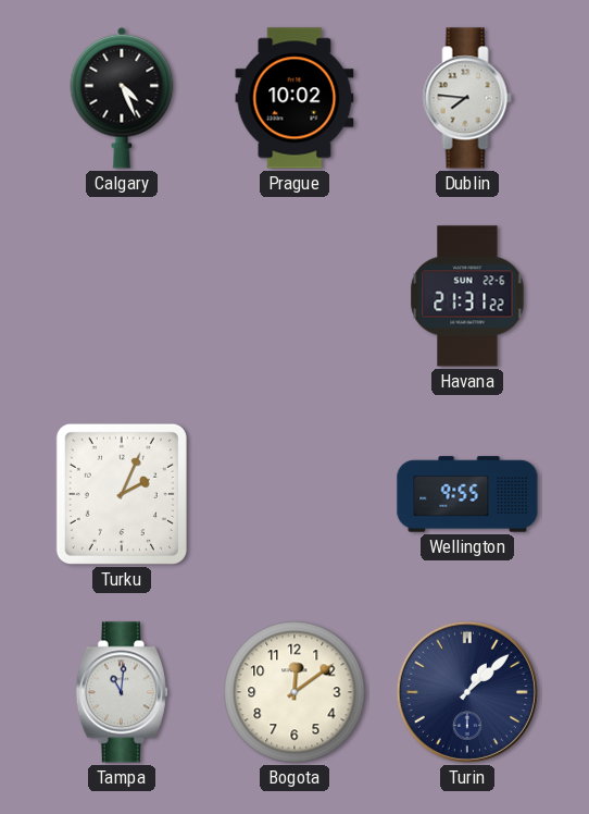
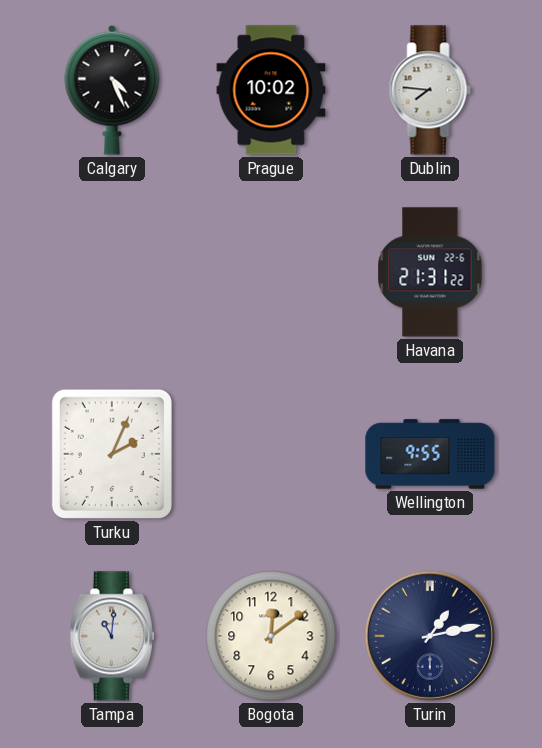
Turin: 1:08 -> 1:13 (430, 636)
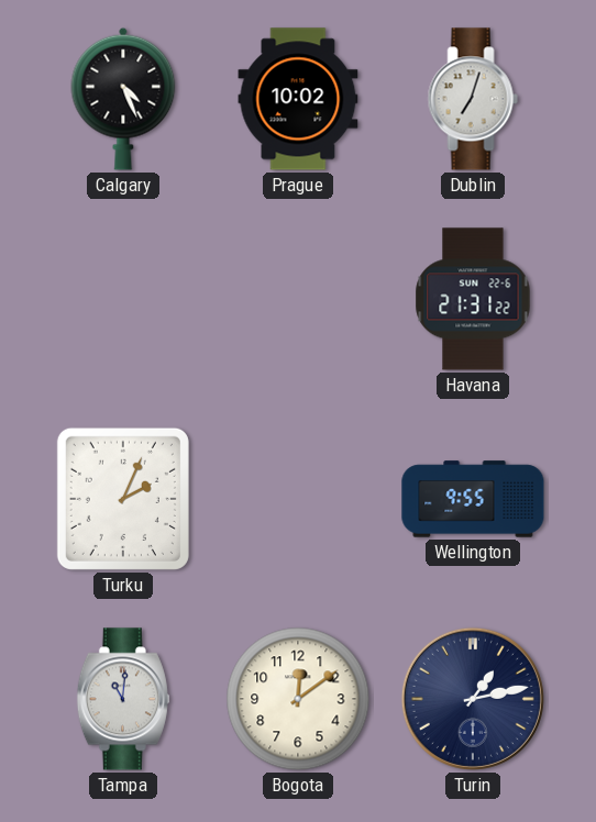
Dublin: 7:46 -> 7:03 (473, 99)
